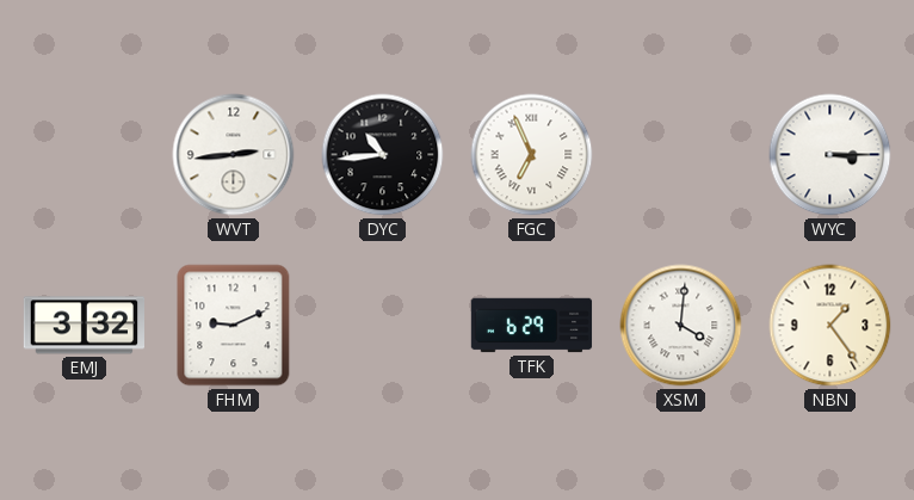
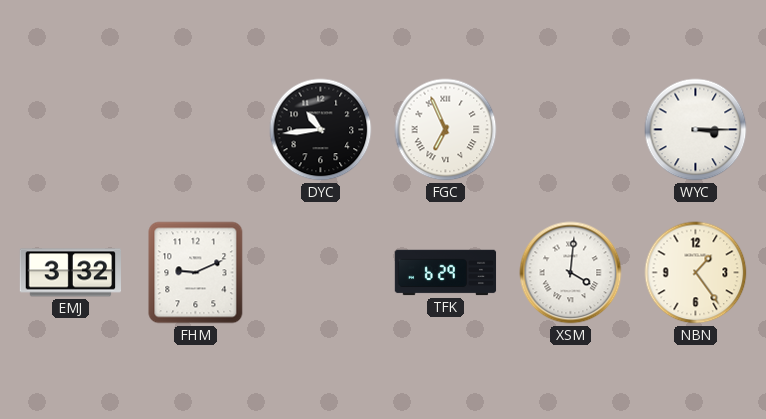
WVT: 2:44 -> none (234, 155)
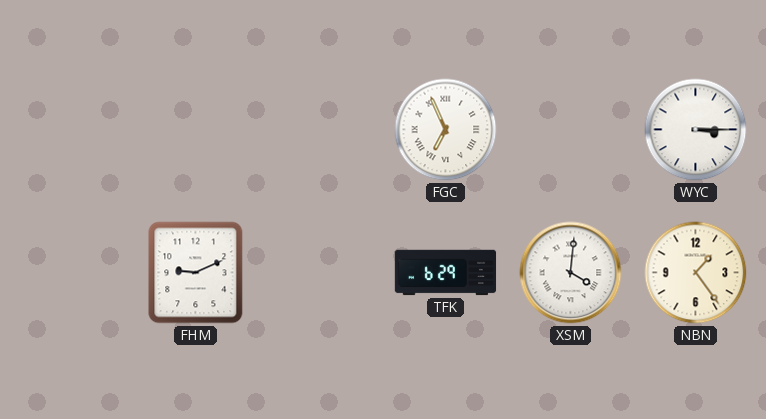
DYC: 10:44 -> none (321, 130)
EMJ: 3:32 -> none (71, 273)
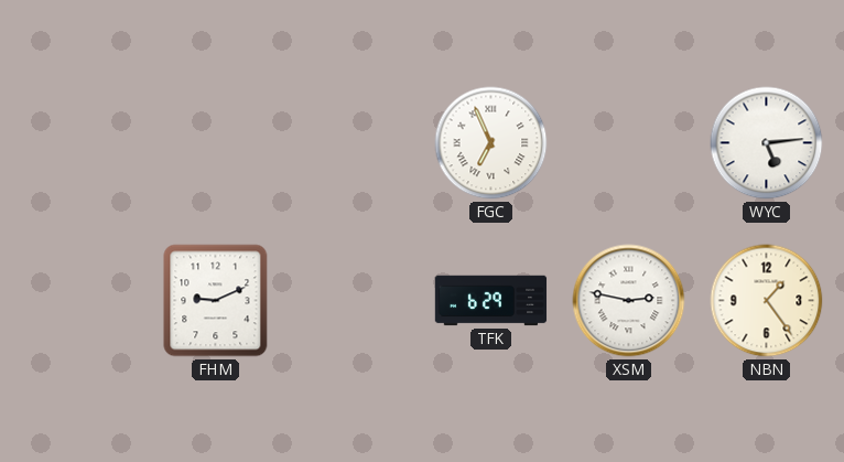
WYC: 3:15 -> 5:14 (767, 143)
XSM: 4:01 -> 2:47 (629, 301)
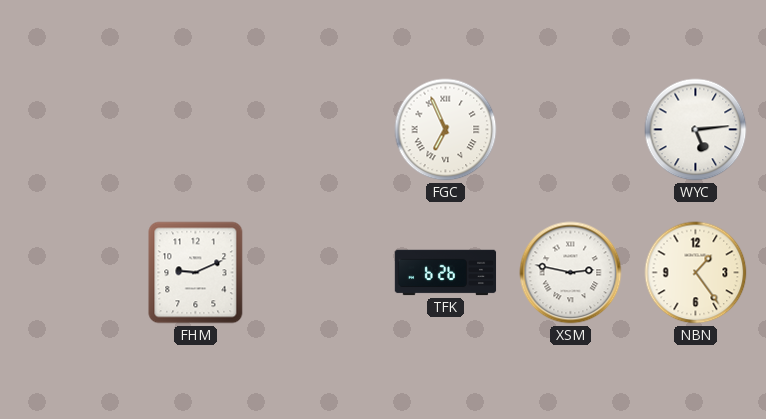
TFK: 6:29 -> 6:26 (446, 273)
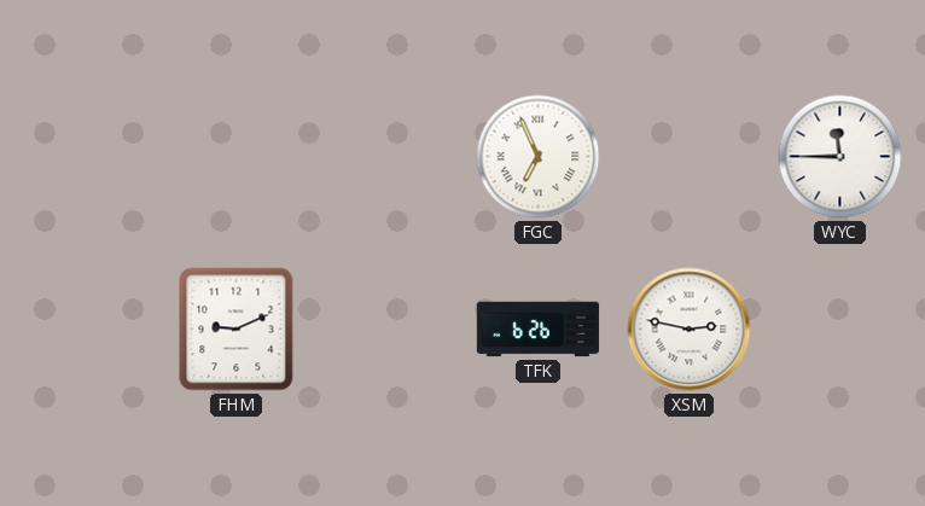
WYC: 5:14 -> 11:45 (840, 157)
NBN: 1:24 -> none (696, 273)
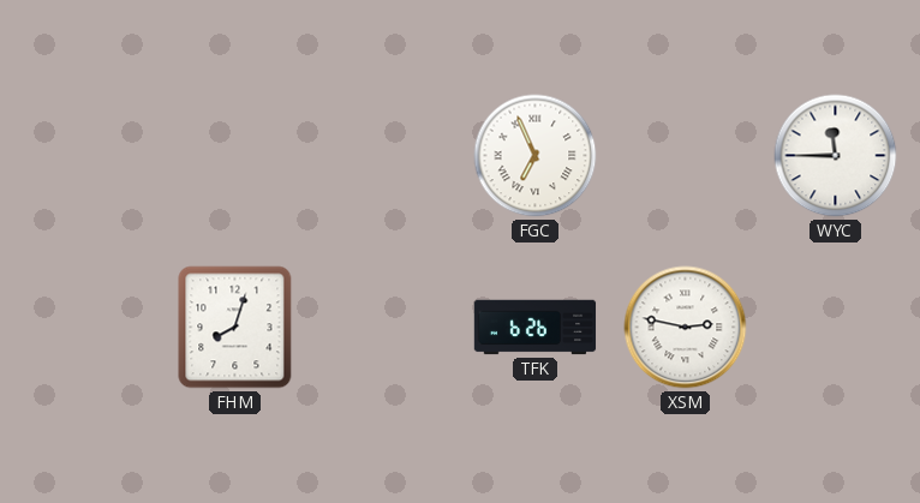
FHM: 9:11 -> 8:03 (235, 328)
